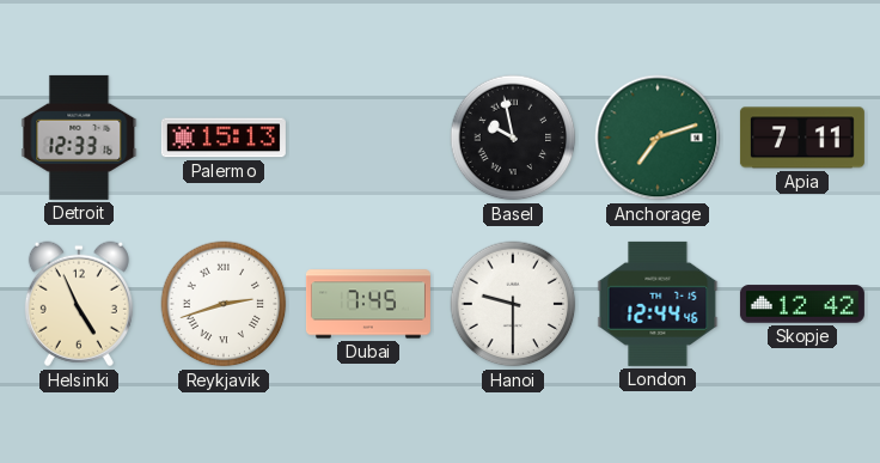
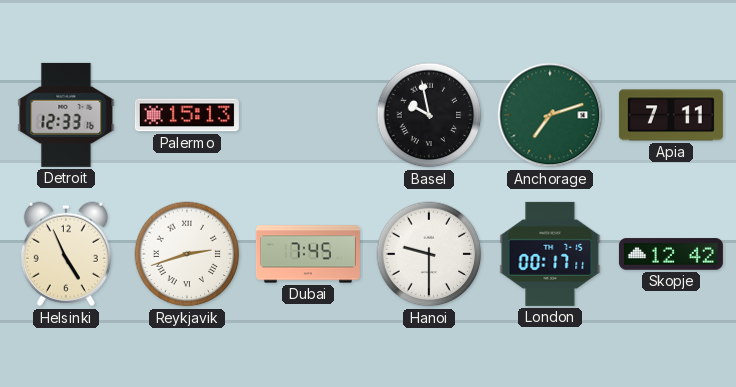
London: 12:44 -> 00:17 (550, 254)
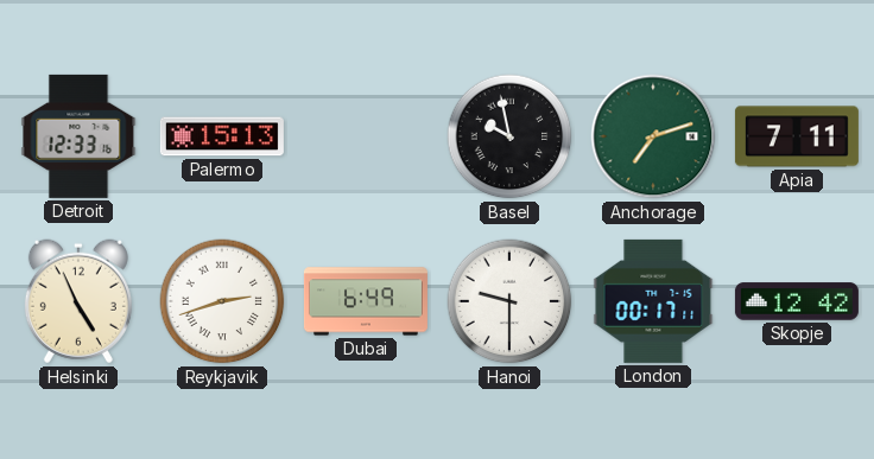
Dubai: 7:45 -> 6:49 (366, 301)
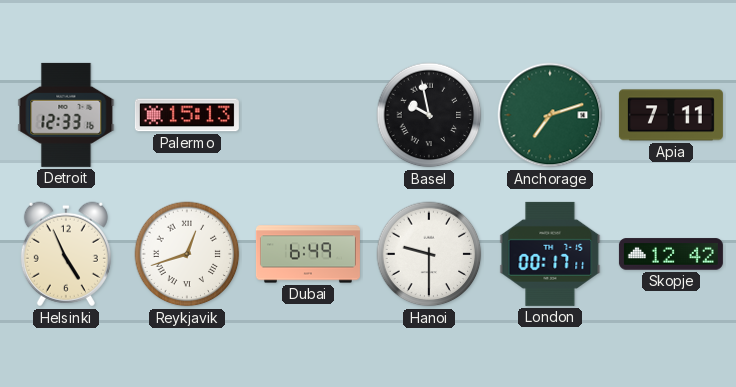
Reykjavik: 2:42 -> 12:42 (187, 254)
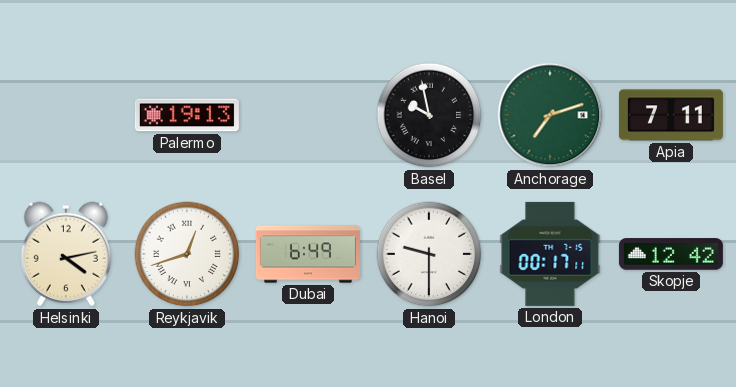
Detroit: 12:33 -> none (66, 115)
Palermo: 15:13 -> 19:13 (187, 115)
Helsinki: 4:56 -> 4:13 (66, 254)
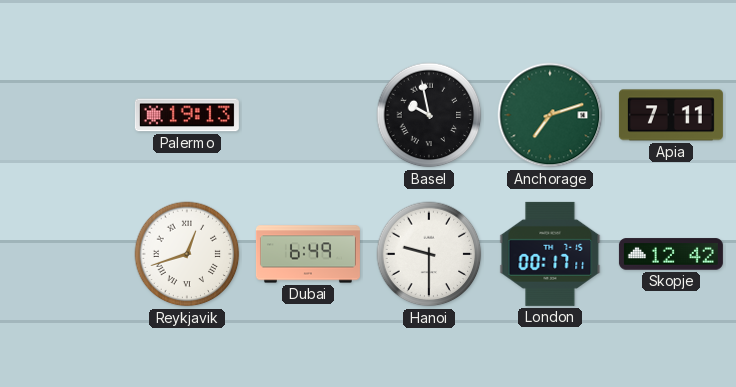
Helsinki: 4:13 -> none (66, 254)
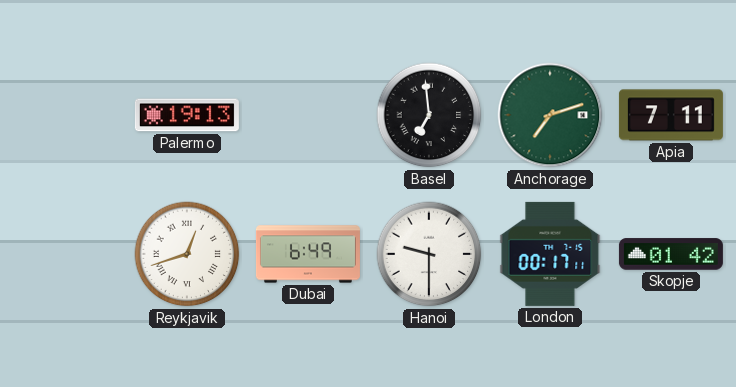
Basel: 9:58 -> 6:59 (429, 115)
Skopje: 12:42 -> 01:42 (671, 254)
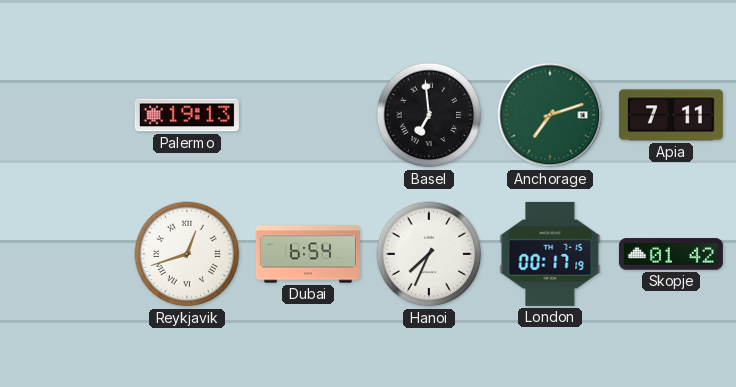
Dubai: 6:49 -> 6:54 (308, 254)
Hanoi: 9:30 -> 7:34 (429, 254)
London: 00:17:11 -> 00:17:19 (550, 254)
